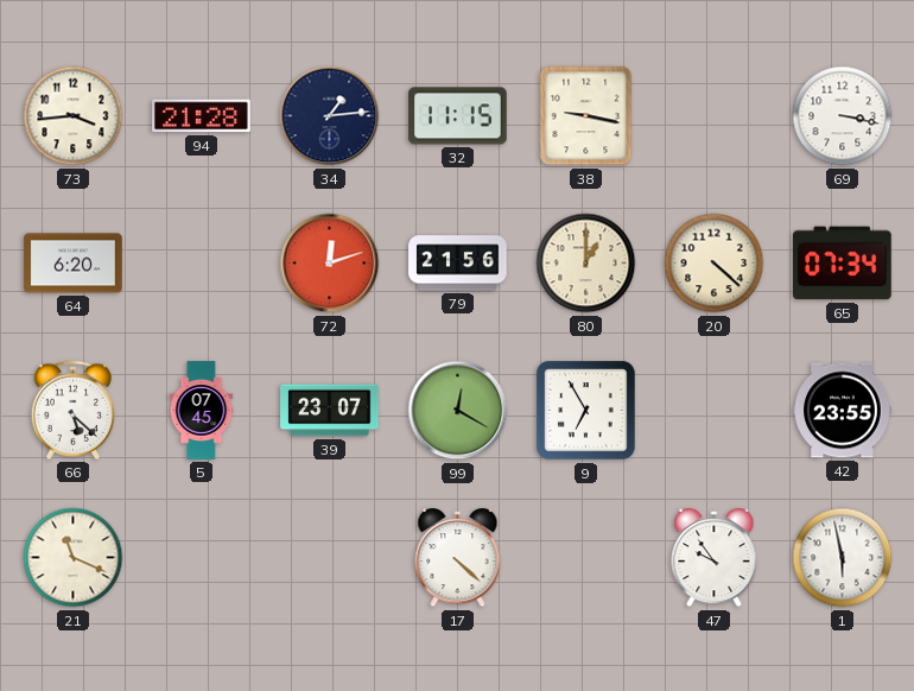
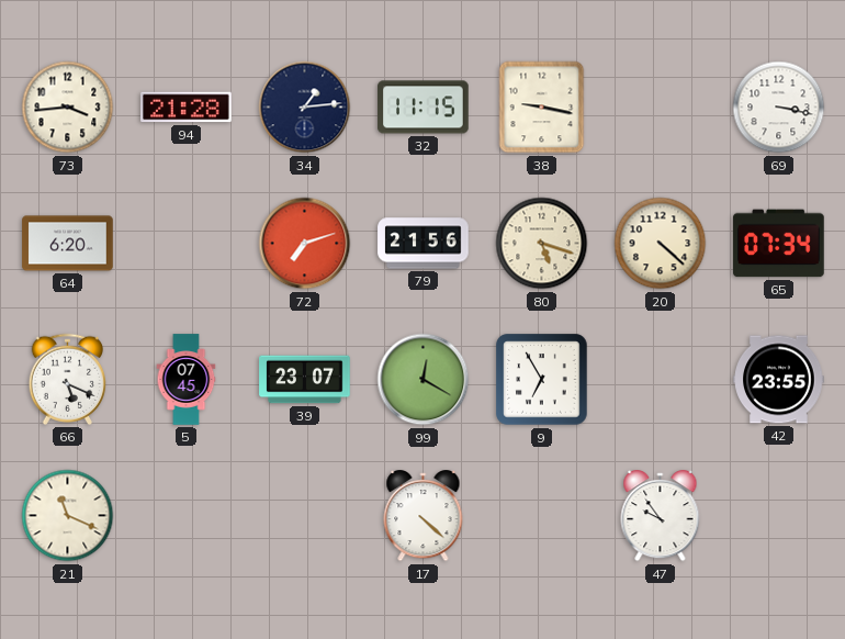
72: 12:12 -> 7:12 (305, 244)
80: 1:00 -> 5:18 (542, 244)
66: 5:22 -> 5:19 (68, 379)
1: 5:58 -> none (843, 558)
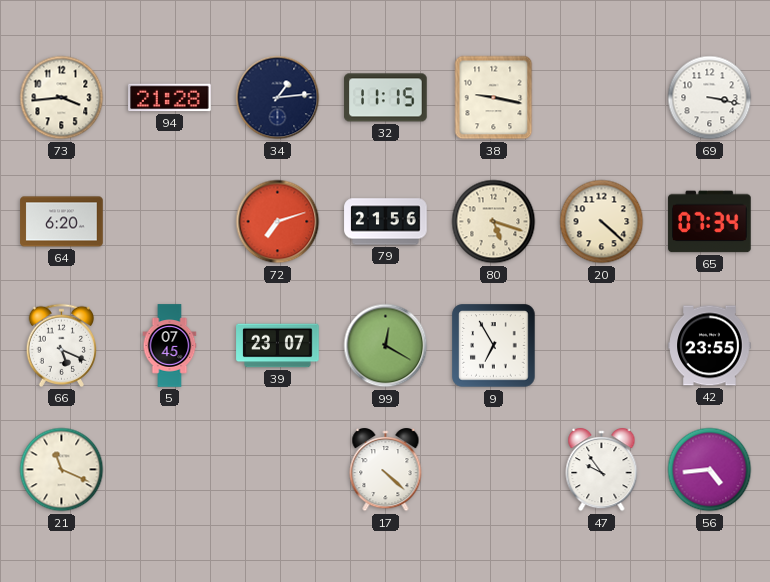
56: none -> 4:44 (710, 470)
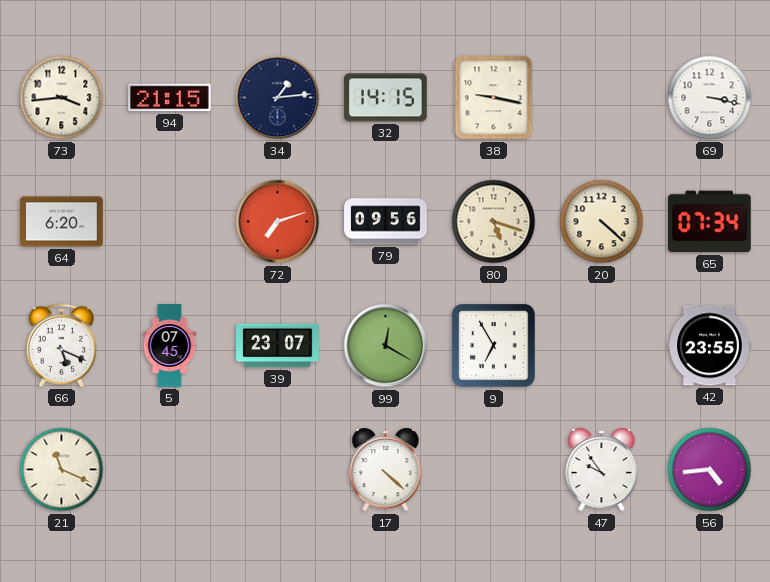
94: 21:28 -> 21:15 (170, 98)
32: 11:15 -> 14:15 (386, 98)
79: 21:56 -> 09:56 (386, 222)
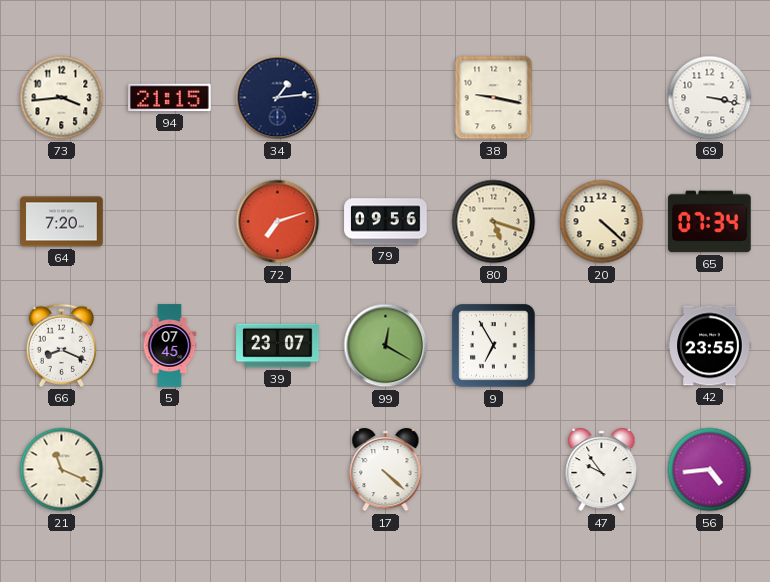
32: 14:15 -> none (386, 98)
64: 6:20 -> 7:20 (62, 222)
66: 5:19 -> 8:19 (62, 345)
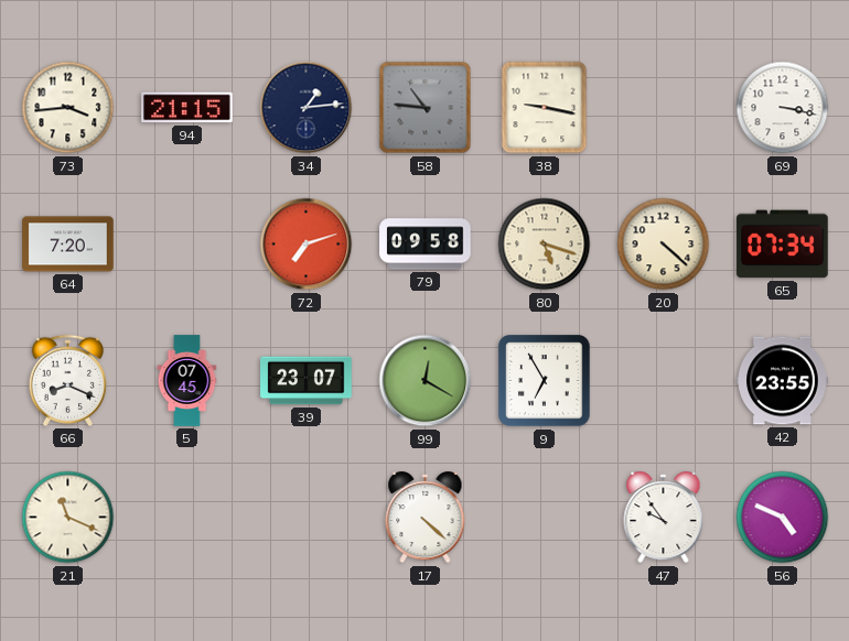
58: none -> 10:46 (426, 108)
79: 09:56 -> 09:58 (426, 245)
56: 4:44 -> 4:49 (783, 518)
